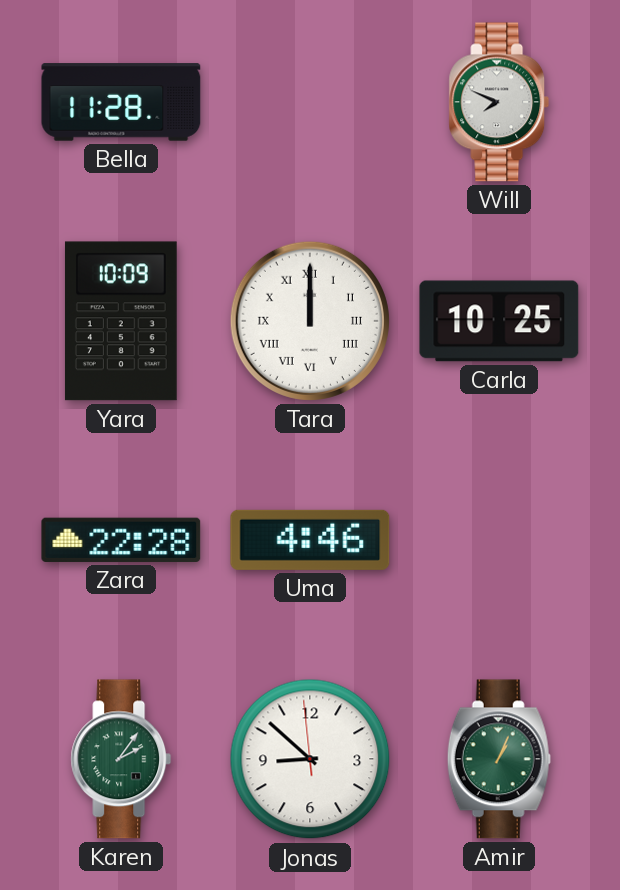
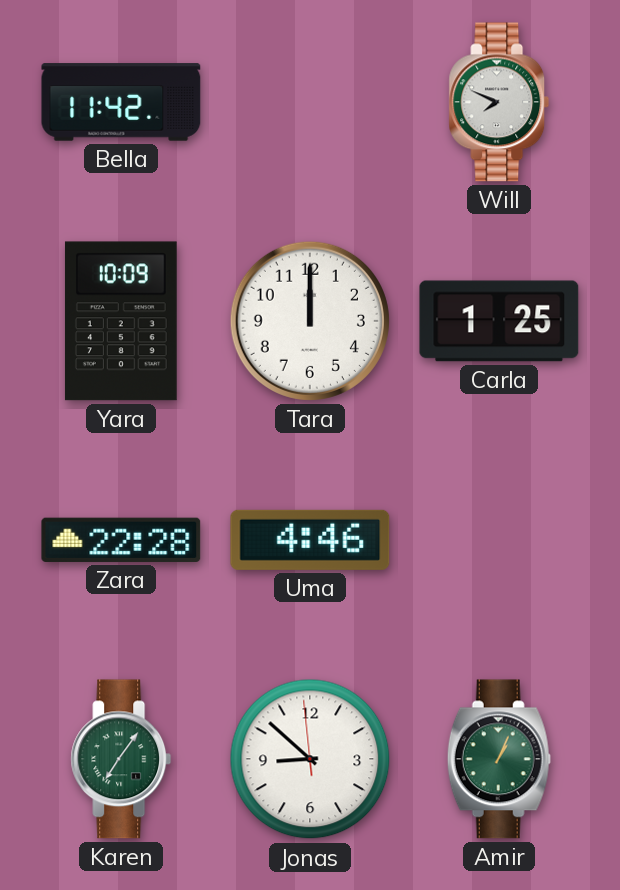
Bella: 11:28 -> 11:42 (121, 102)
Tara numerals: Roman -> Arabic (310, 321)
Carla: 10:25 -> 1:25 (499, 321)
Karen: 2:06 -> 7:06 (121, 759)
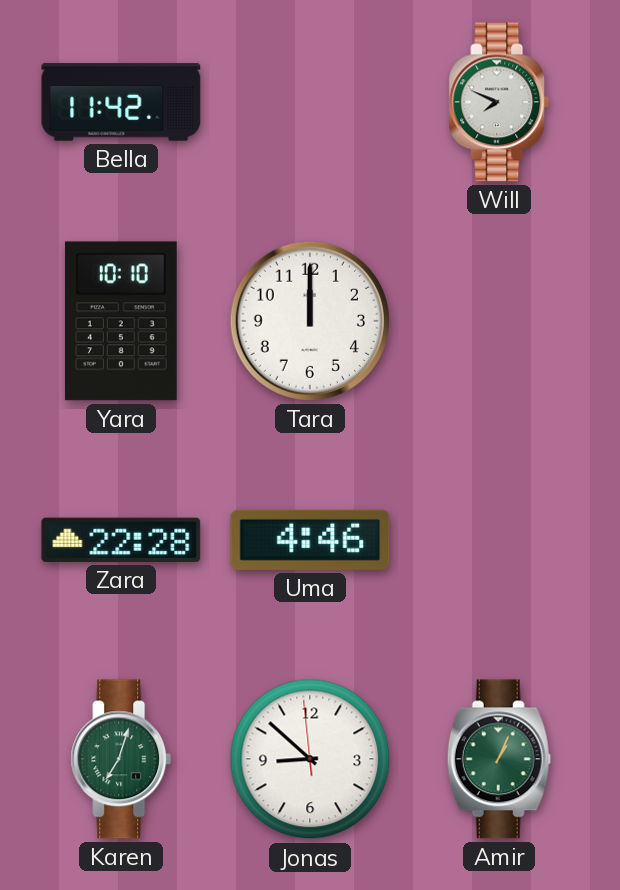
Yara: 10:09 -> 10:10 (121, 321)
Carla: 1:25 -> none (499, 321)
Karen: 7:06 -> 7:03 (121, 759)
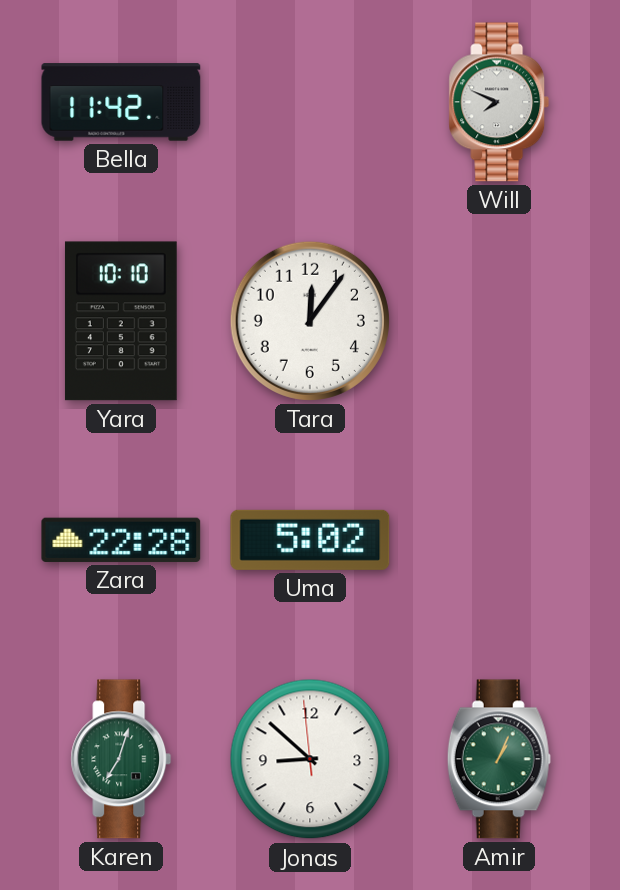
Tara: 12:00 -> 12:06 (310, 321)
Uma: 4:46 -> 5:02 (310, 540)
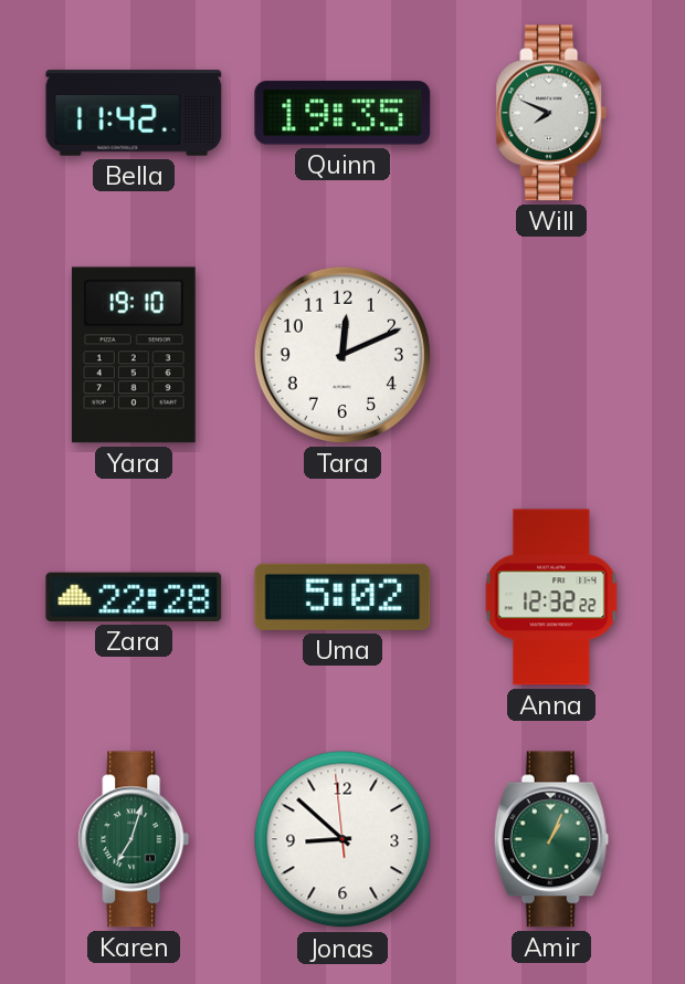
Quinn: none -> 19:35 (342, 113)
Yara: 10:10 -> 19:10 (134, 355)
Tara: 12:06 -> 12:11 (342, 355)
Anna: none -> 12:32 (551, 597)
